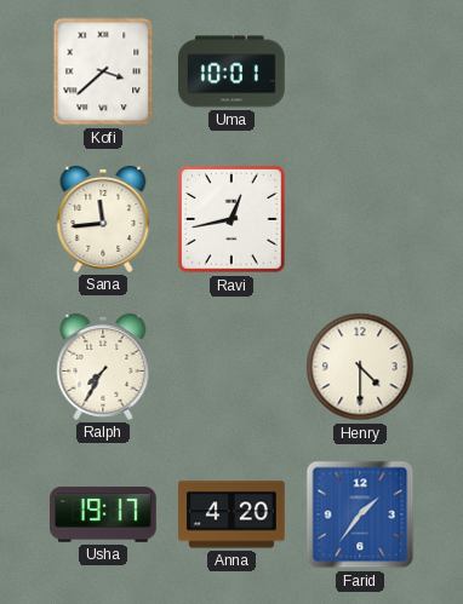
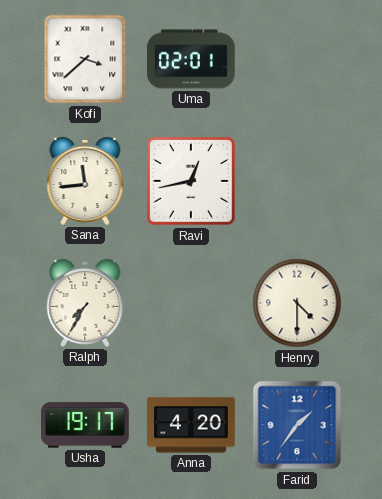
Uma: 10:01 -> 02:01 (191, 59)
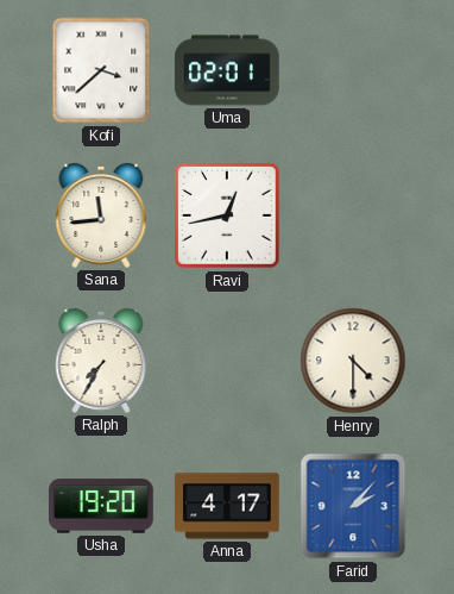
Usha: 19:17 -> 19:20 (102, 506)
Anna: 4:20 -> 4:17 (227, 506)
Farid: 1:36 -> 2:07 (353, 506)
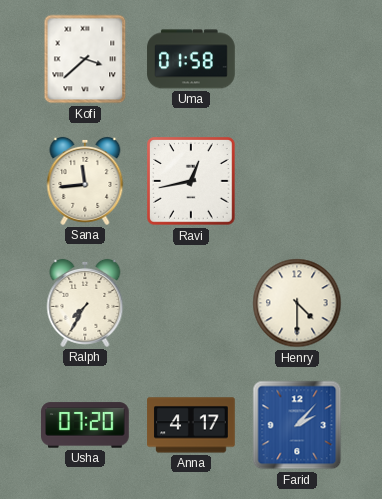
Uma: 02:01 -> 01:58 (191, 59)
Usha: 19:20 -> 07:20 (86, 425)
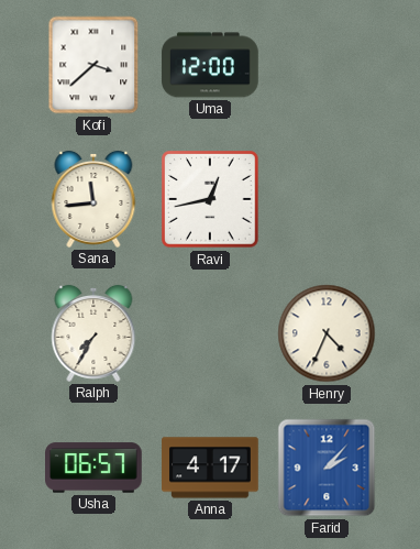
Uma: 01:58 -> 12:00 (210, 65)
Henry: 4:30 -> 4:34 (327, 333)
Usha: 07:20 -> 06:57 (95, 468)
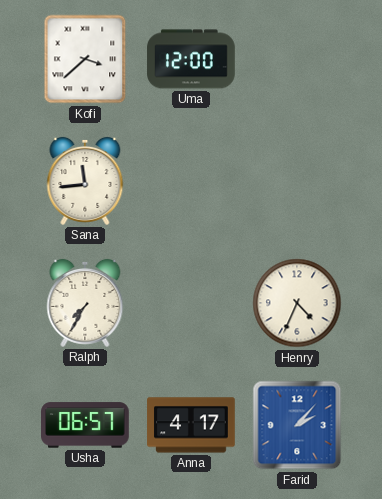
Ravi: 12:43 -> none (210, 199)
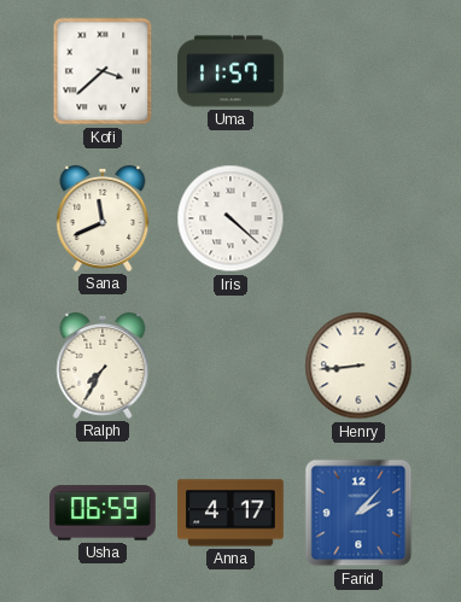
Uma: 12:00 -> 11:57 (230, 71)
Sana: 11:44 -> 11:41 (103, 218)
Iris: none -> 4:22 (230, 218)
Henry: 4:34 -> 8:44 (358, 366)
Usha: 06:57 -> 06:59 (104, 513)
